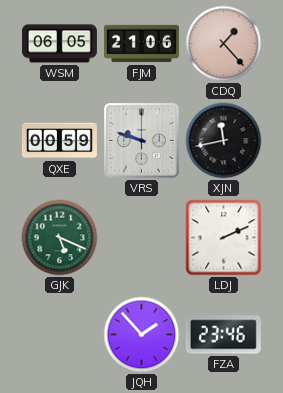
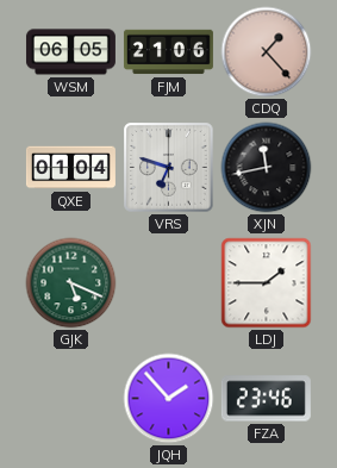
QXE: 00:59 -> 01:04 (70, 168)
VRS: 9:48 -> 6:48 (169, 168)
LDJ: 2:11 -> 1:45 (267, 283)
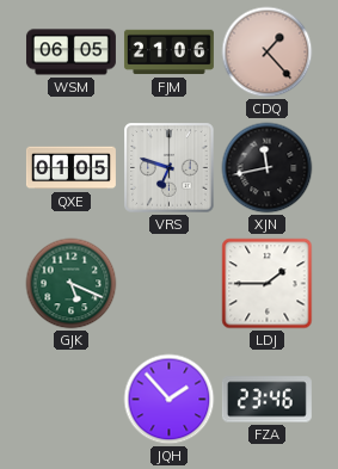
QXE: 01:04 -> 01:05 (70, 168)
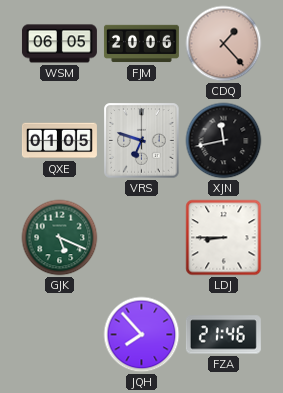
FJM: 21:06 -> 20:06 (141, 44)
LDJ: 1:45 -> 8:45 (224, 238)
JQH: 1:53 -> 7:53 (142, 335)
FZA: 23:46 -> 21:46 (223, 335)
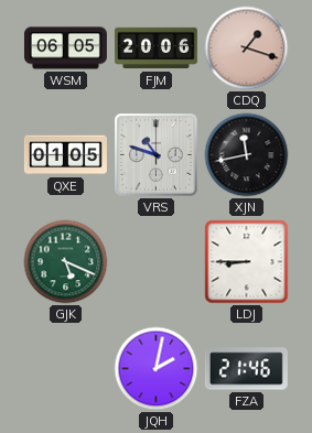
CDQ: 1:23 -> 1:18 (247, 48)
VRS: 6:48 -> 10:48 (157, 155)
JQH: 7:53 -> 2:02 (157, 369)
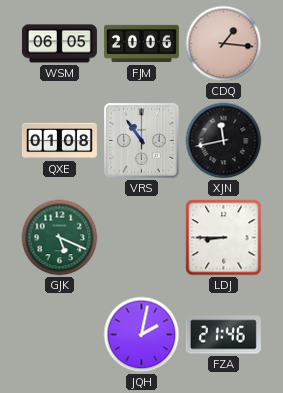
CDQ: 1:18 -> 1:16 (224, 44)
QXE: 01:05 -> 01:08 (59, 141)
VRS: 10:48 -> 10:54 (142, 141)
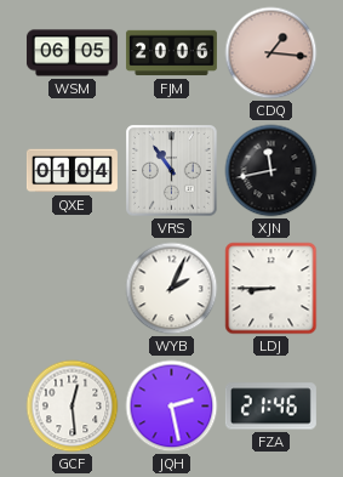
QXE: 01:08 -> 01:04 (72, 171)
GJK: 5:19 -> none (60, 238)
WYB: none -> 2:04 (172, 289)
GCF: none -> 12:29 (73, 407)
JQH: 2:02 -> 2:28 (172, 407)
